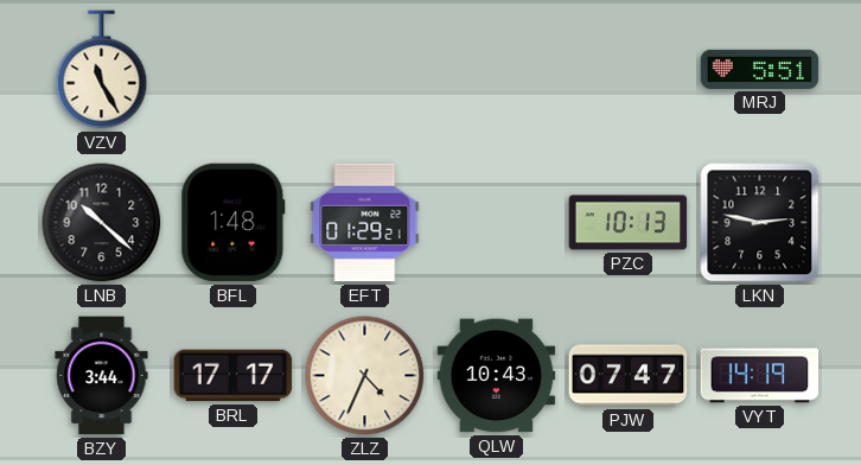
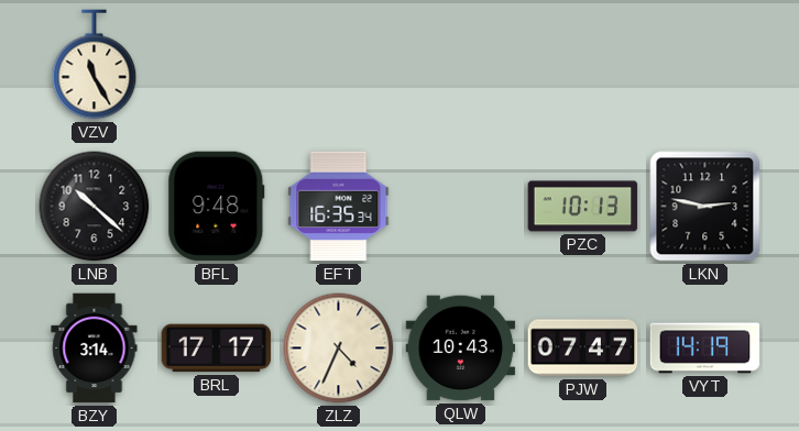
MRJ: 5:51 -> none (760, 69)
BFL: 1:48 -> 9:48 (217, 207)
EFT: 01:29 -> 16:35 (339, 207)
BZY: 3:44 -> 3:14 (95, 349)
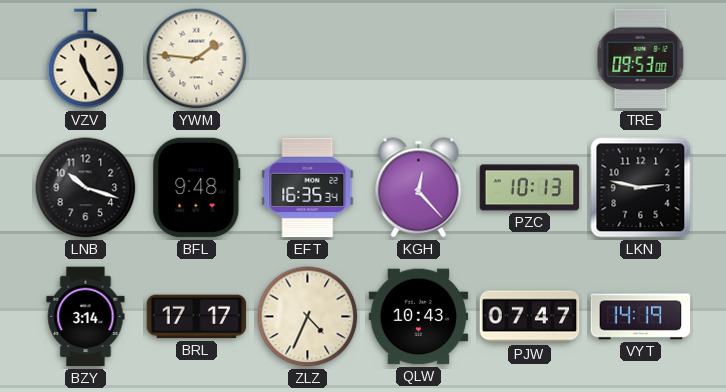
YWM: none -> 1:46 (197, 59)
TRE: none -> 09:53 (641, 59)
LNB: 10:22 -> 10:18 (86, 188)
KGH: none -> 12:23 (419, 188)
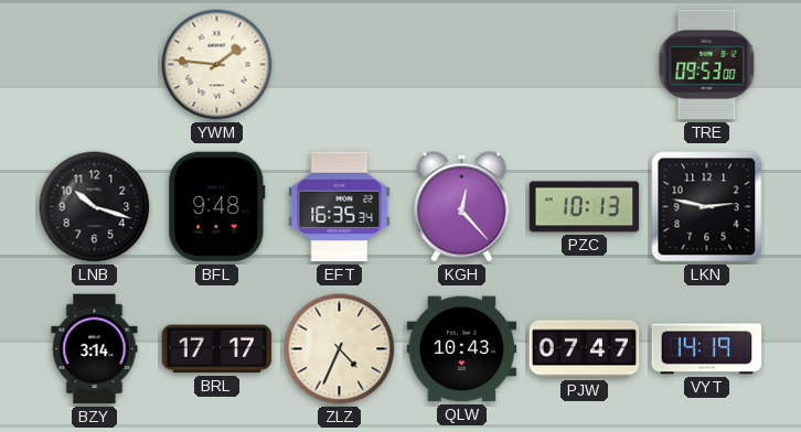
VZV: 11:25 -> none (86, 59)
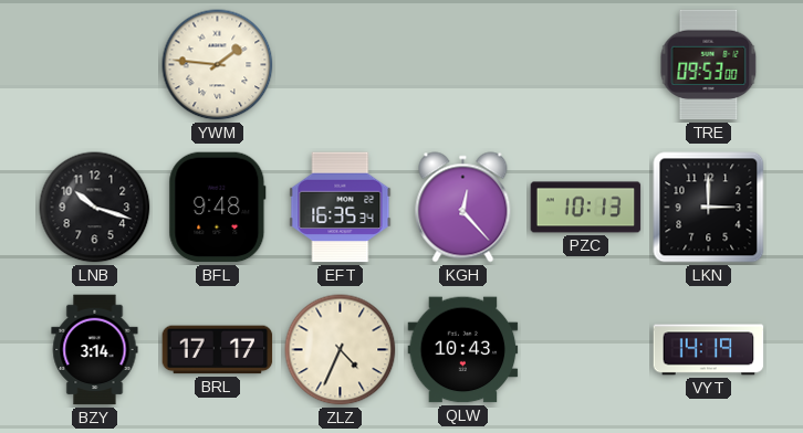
LKN: 2:47 -> 3:00 (709, 208)
PJW: 07:47 -> none (585, 349)
